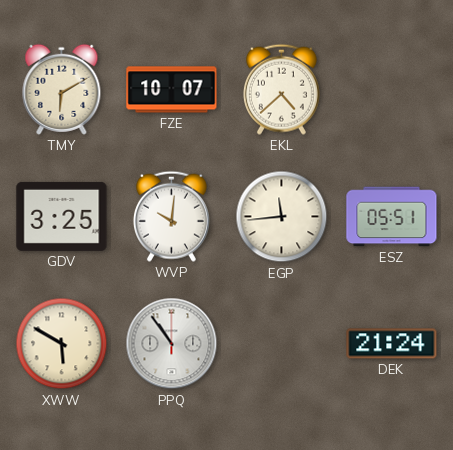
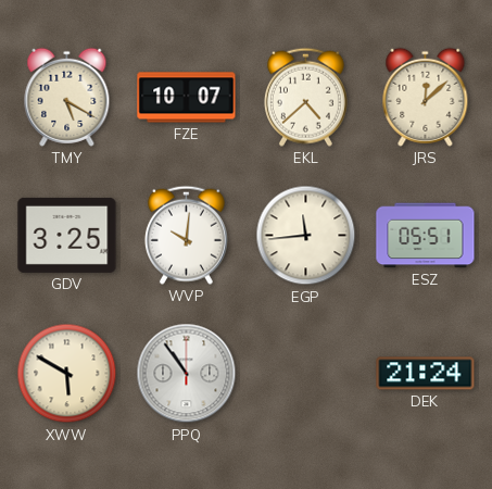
TMY: 6:10 -> 5:20 (67, 97)
JRS: none -> 12:08 (426, 97)
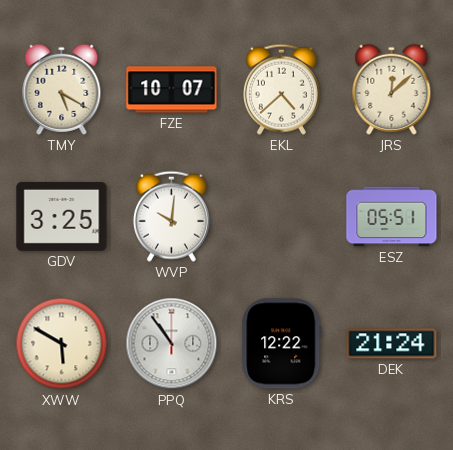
EGP: 11:44 -> none (306, 236)
KRS: none -> 12:22 (282, 344)
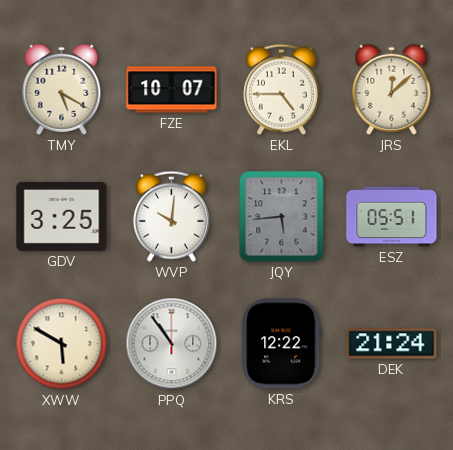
EKL: 4:38 -> 4:45 (281, 89)
JQY: none -> 5:44 (282, 217)
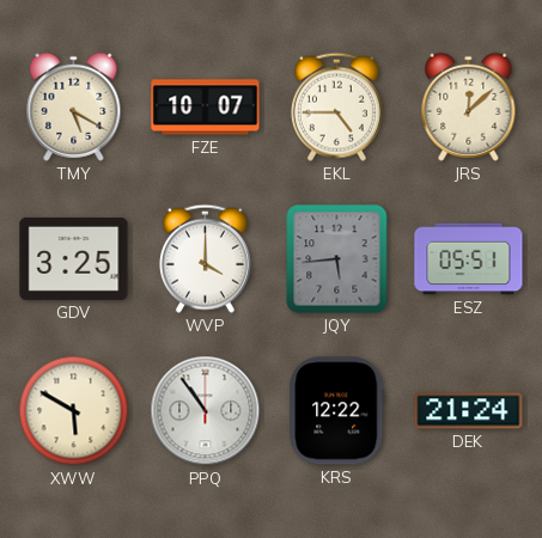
WVP: 10:01 -> 4:00 (205, 258)
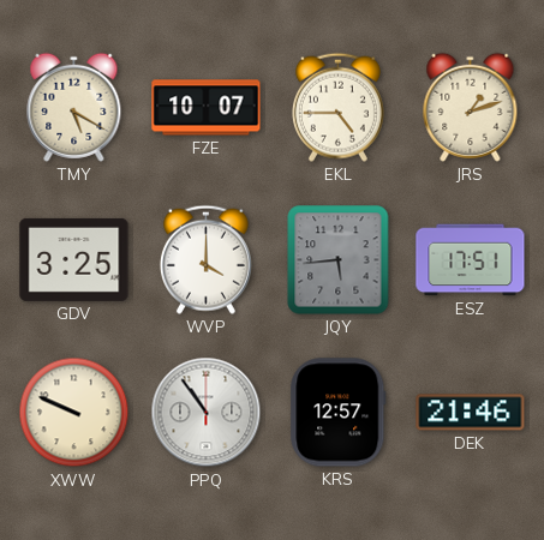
JRS: 12:08 -> 1:12 (471, 107)
ESZ: 05:51 -> 17:51 (471, 260)
XWW: 5:50 -> 9:49 (74, 413)
KRS: 12:22 -> 12:57 (339, 413)
DEK: 21:24 -> 21:46 (471, 413)
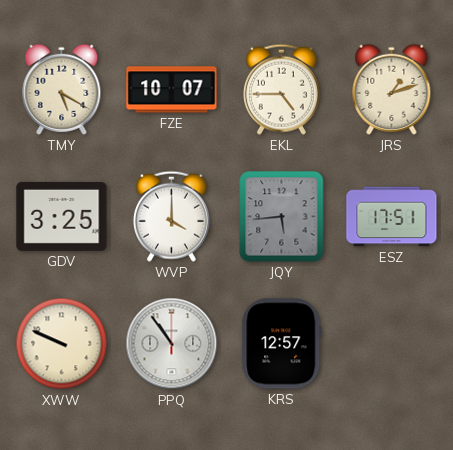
DEK: 21:46 -> none (471, 413)
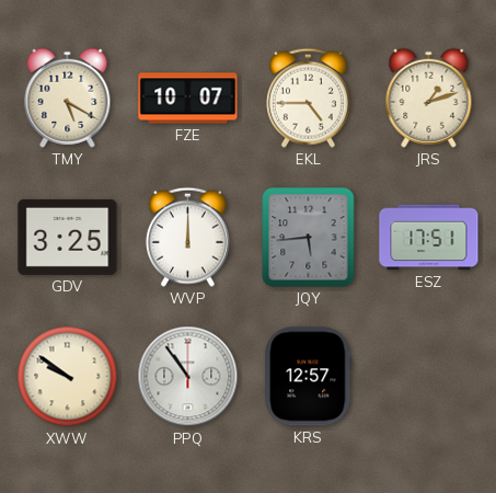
WVP: 4:00 -> 12:00 (187, 237)
XWW: 9:49 -> 9:51 (68, 377)
